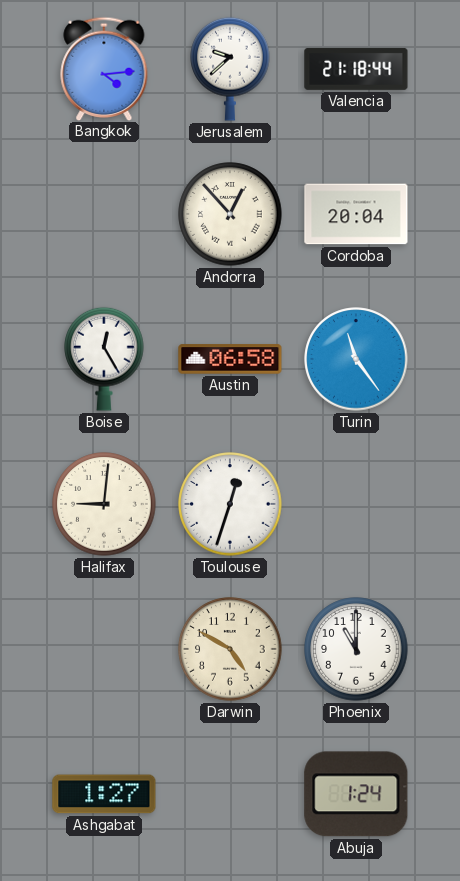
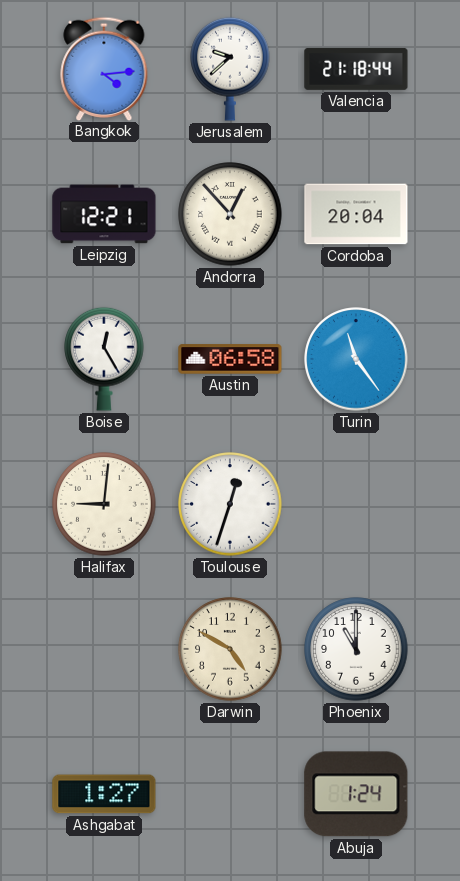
Leipzig: none -> 12:21 (104, 214)
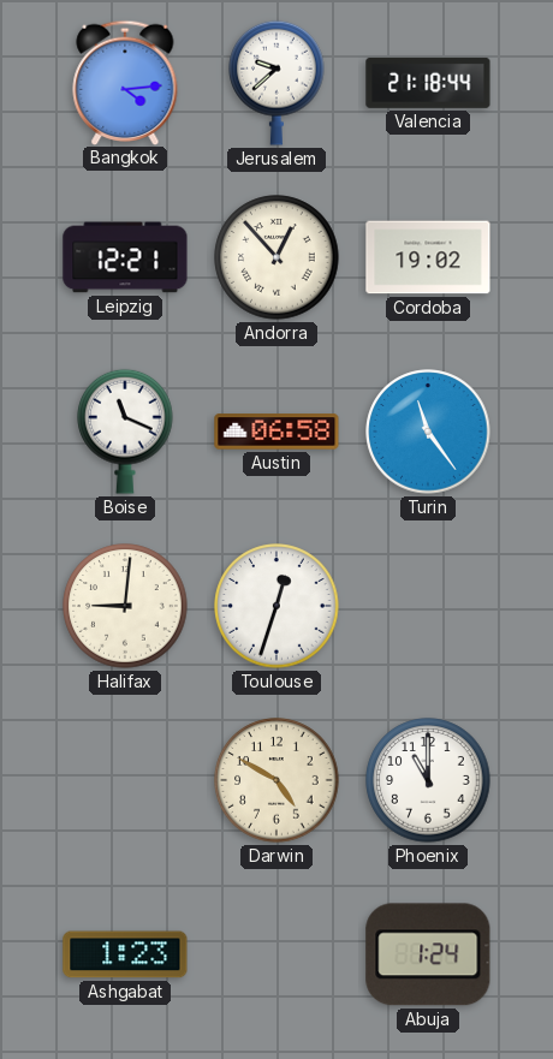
Cordoba: 20:04 -> 19:02 (428, 257)
Boise: 12:25 -> 11:19 (125, 432)
Ashgabat: 1:27 -> 1:23 (125, 954)
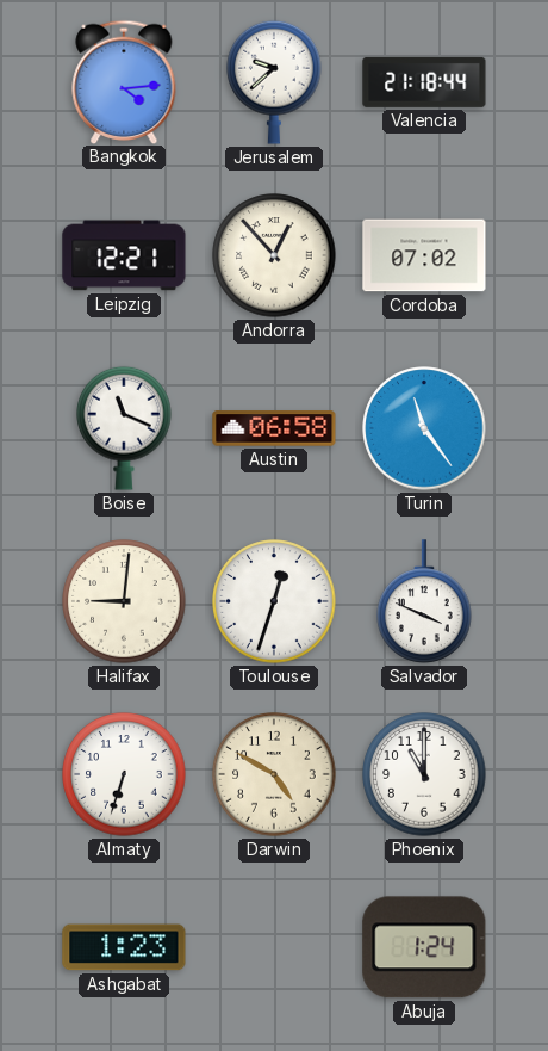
Cordoba: 19:02 -> 07:02 (424, 255)
Salvador: none -> 3:49 (424, 601)
Almaty: none -> 6:33 (124, 774)
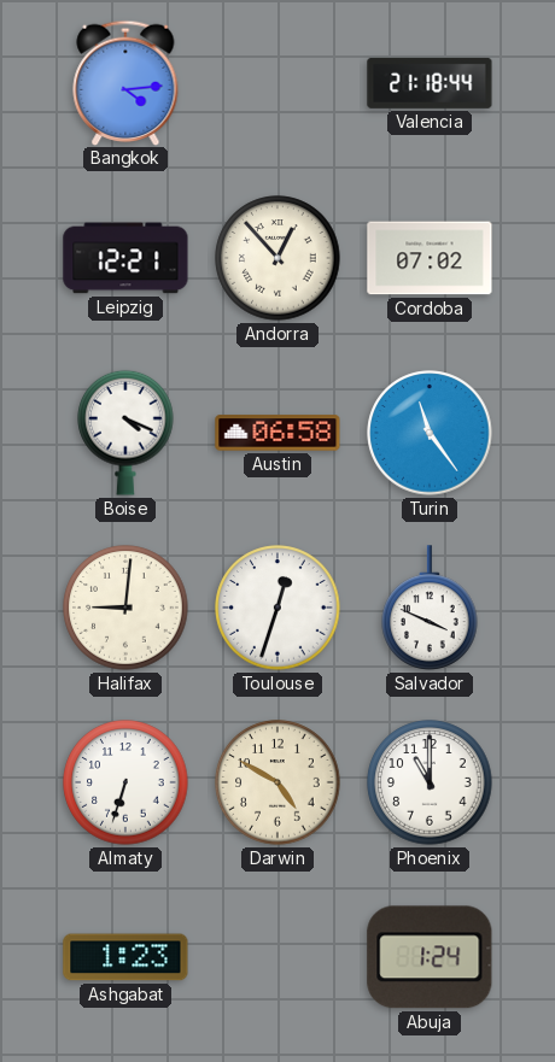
Jerusalem: 9:38 -> none (274, 82)
Boise: 11:19 -> 4:19 (125, 433)
